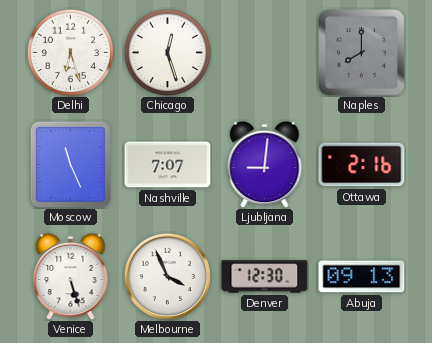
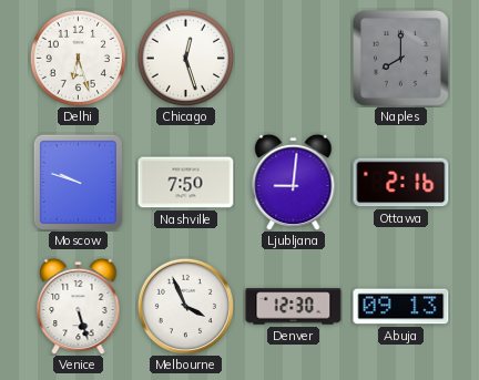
Moscow: 11:26 -> 9:48 (78, 182)
Nashville: 7:07 -> 7:50 (186, 183)
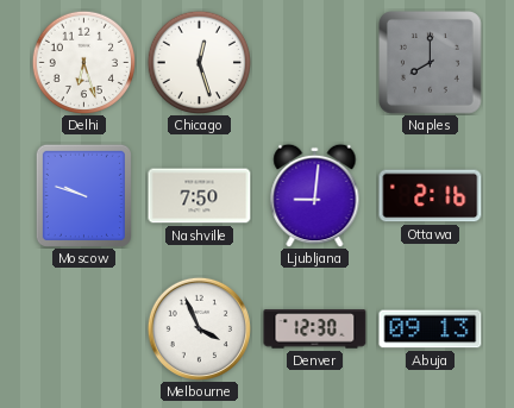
Venice: 5:27 -> none (79, 306)
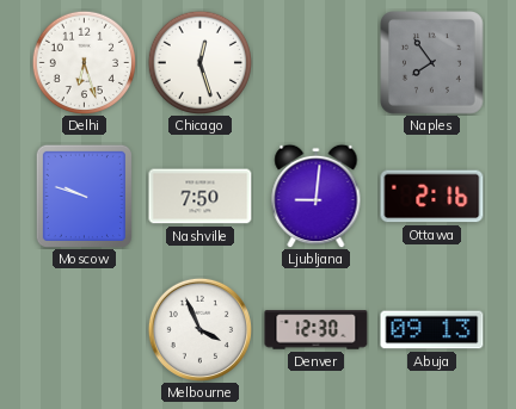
Naples: 8:00 -> 7:54 (432, 63)
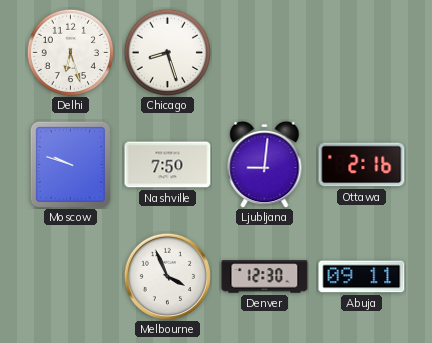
Chicago: 12:27 -> 8:27 (167, 52)
Naples: 7:54 -> none (432, 63)
Abuja: 09:13 -> 09:11 (362, 277)
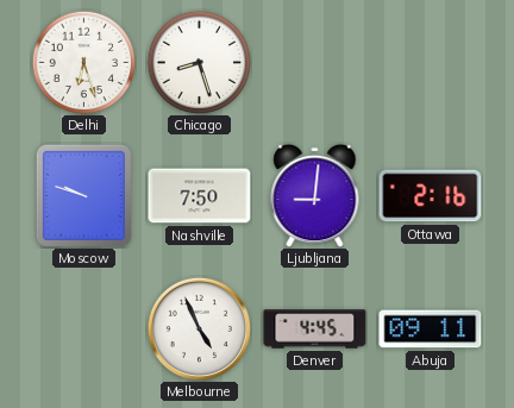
Melbourne: 3:56 -> 4:56 (199, 328)
Denver: 12:30 -> 4:45 (315, 329)
